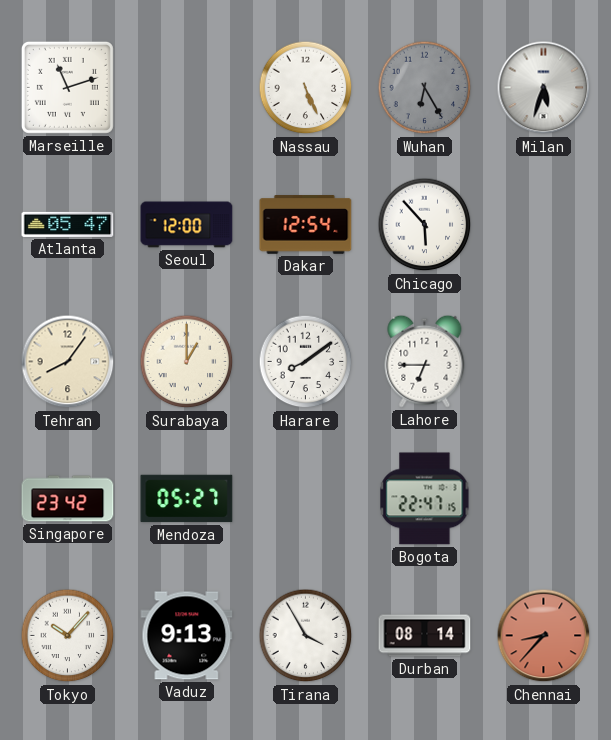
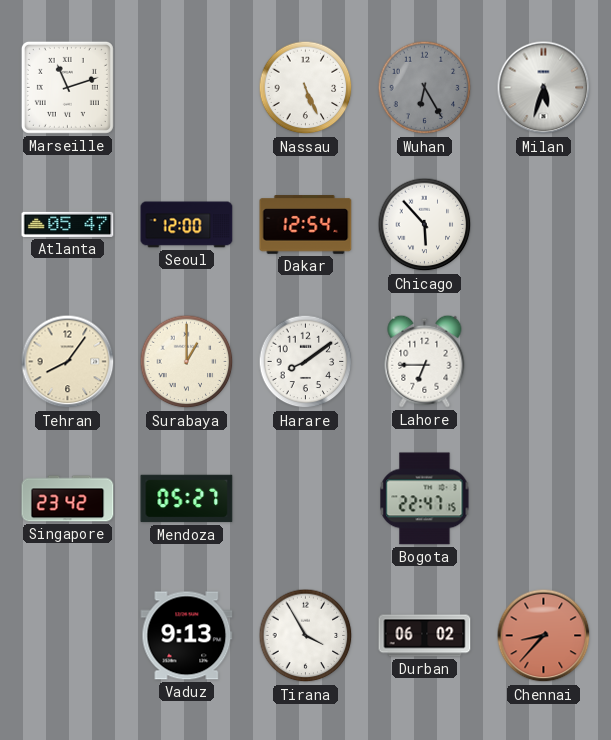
Tokyo: 10:07 -> none (68, 636)
Durban: 08:14 -> 06:02 (425, 636)
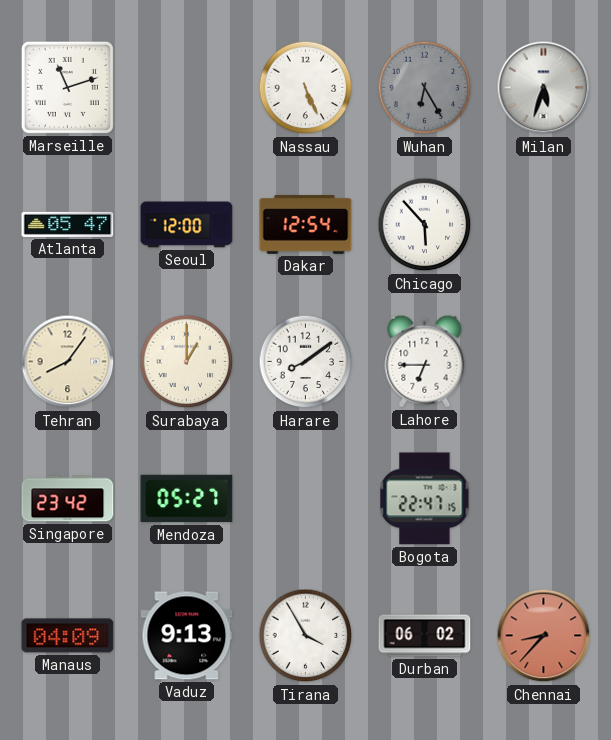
Manaus: none -> 04:09 (68, 636)
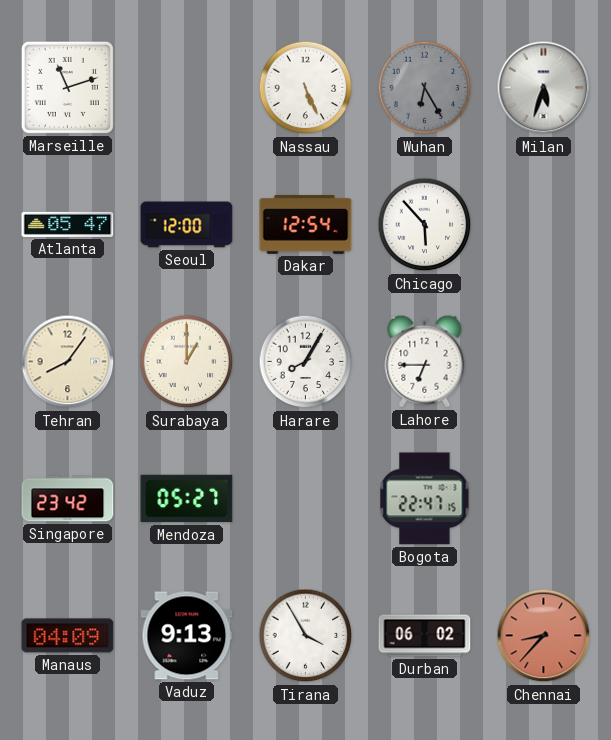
Harare: 8:09 -> 8:05 (306, 362)
